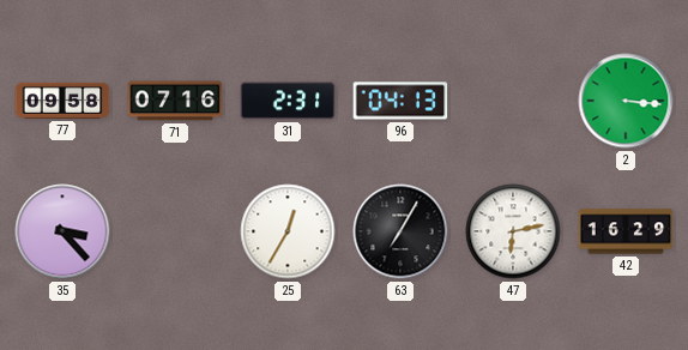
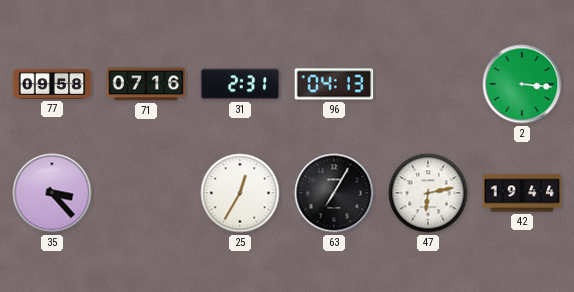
42: 16:29 -> 19:44 (522, 193)
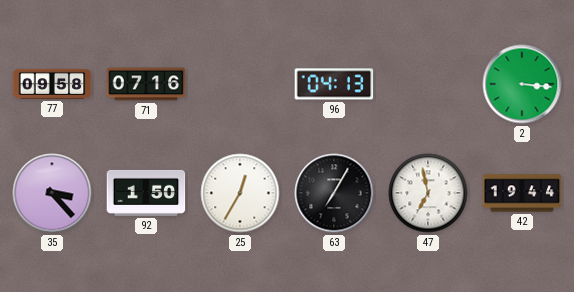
31: 2:31 -> none (240, 84)
92: none -> 1:50 (146, 193)
47: 6:13 -> 6:58 (428, 193)
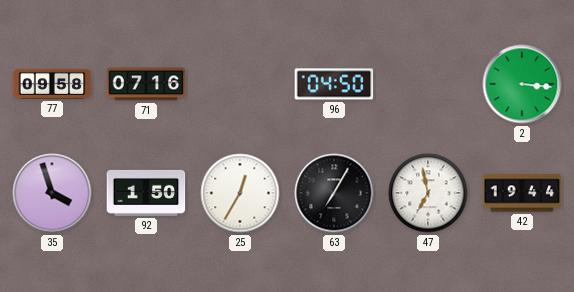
96: 04:13 -> 04:50 (334, 84)
35: 3:23 -> 3:57 (52, 193)
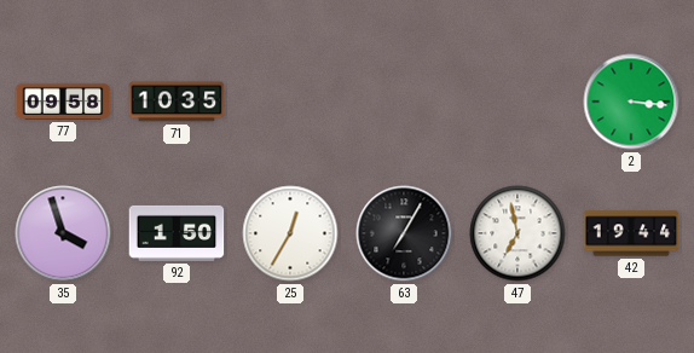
71: 07:16 -> 10:35 (177, 102)
96: 04:50 -> none (334, 84)
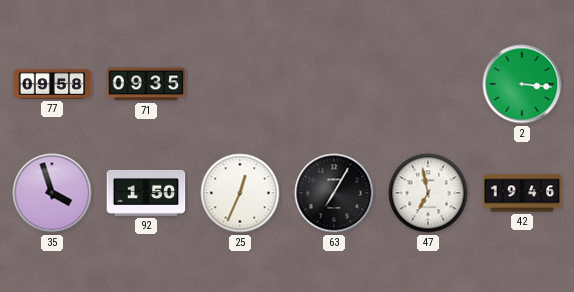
71: 10:35 -> 09:35 (146, 84)
25: 12:35 -> 12:34 (240, 193)
42: 19:44 -> 19:46 (522, 193)
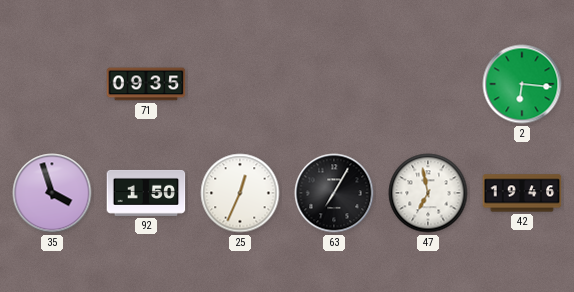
77: 09:58 -> none (52, 84)
2: 3:16 -> 6:16 (522, 84)
